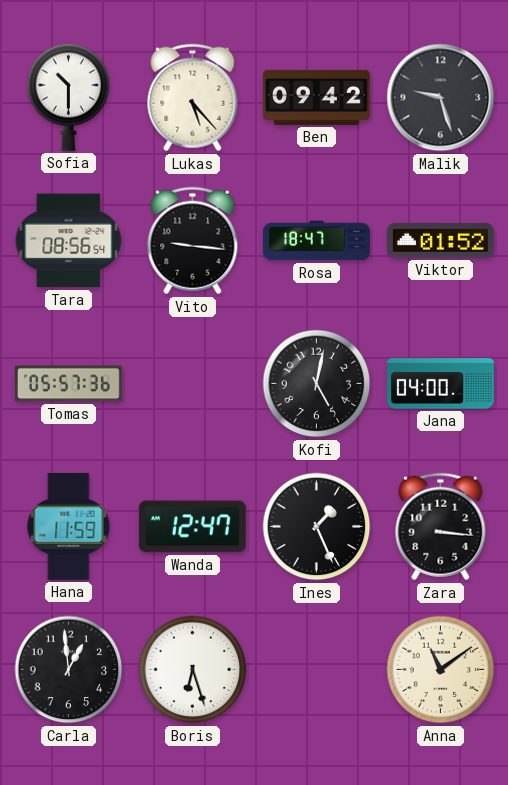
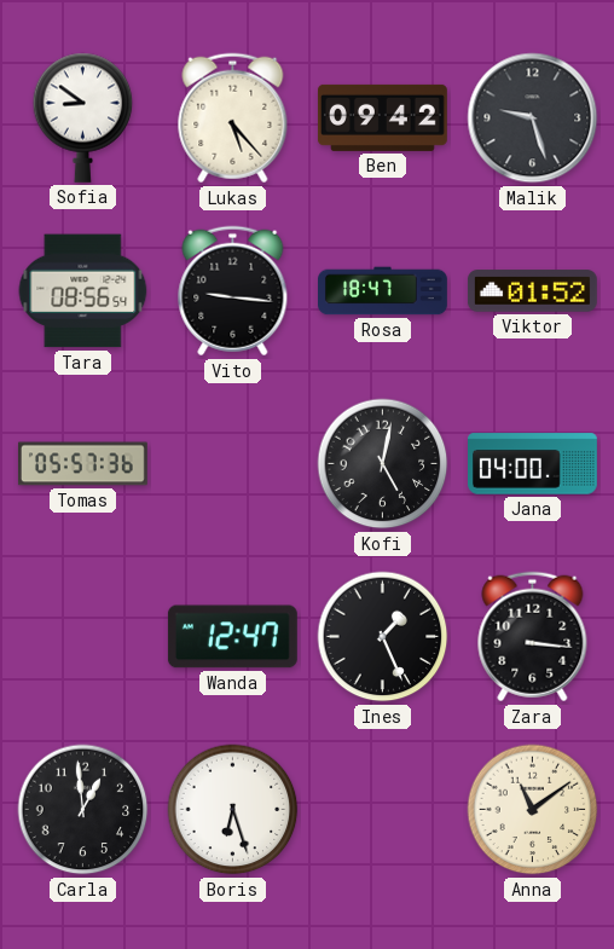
Sofia: 10:30 -> 8:51 (83, 117)
Hana: 11:59 -> none (69, 526)
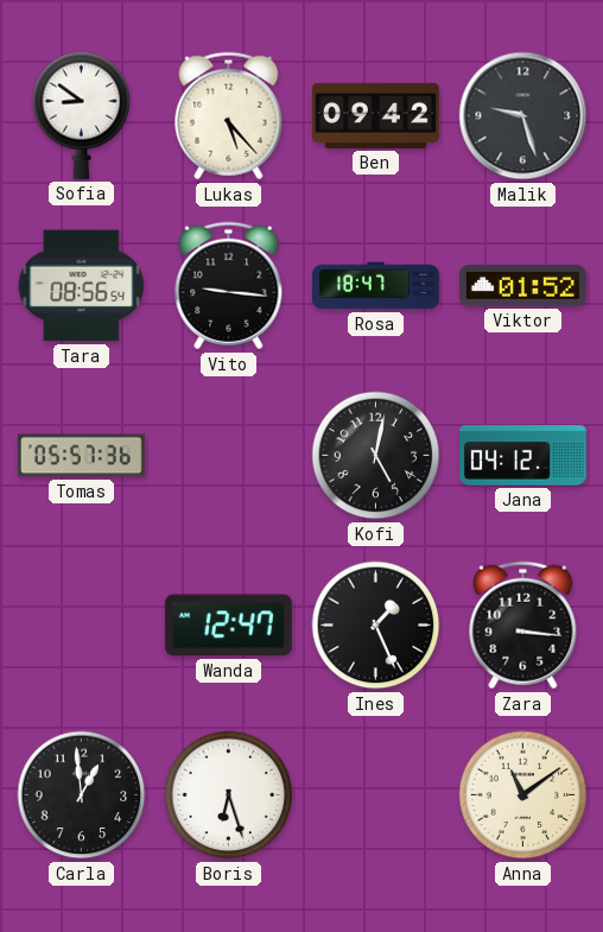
Jana: 04:00 -> 04:12 (523, 456)
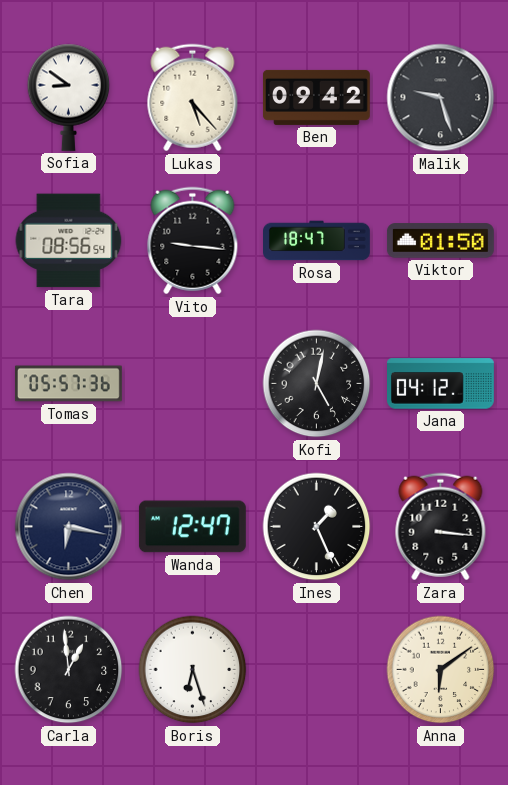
Viktor: 01:52 -> 01:50 (440, 241)
Chen: none -> 6:17 (69, 527)
Anna: 11:09 -> 6:09 (441, 670)
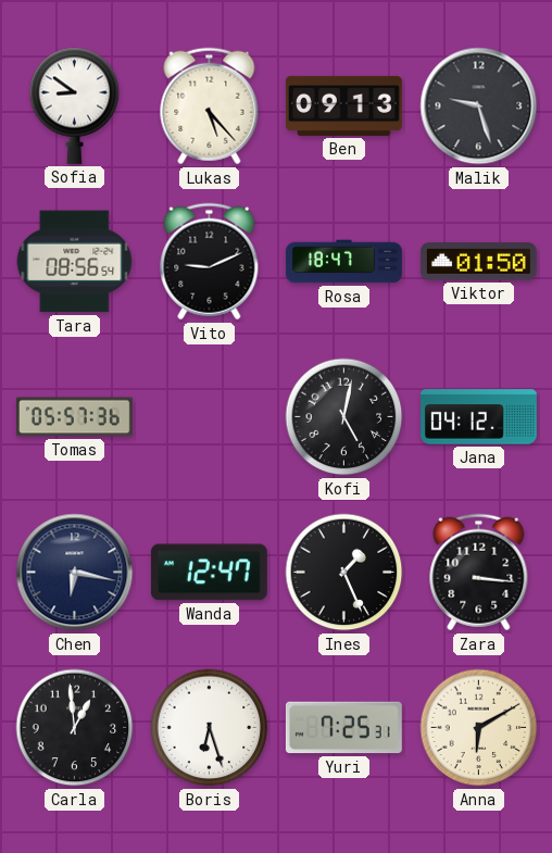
Ben: 09:42 -> 09:13 (343, 105)
Vito: 9:16 -> 9:11 (210, 262)
Yuri: none -> 7:25 (343, 728)
Anna: 6:09 -> 6:10 (479, 728)
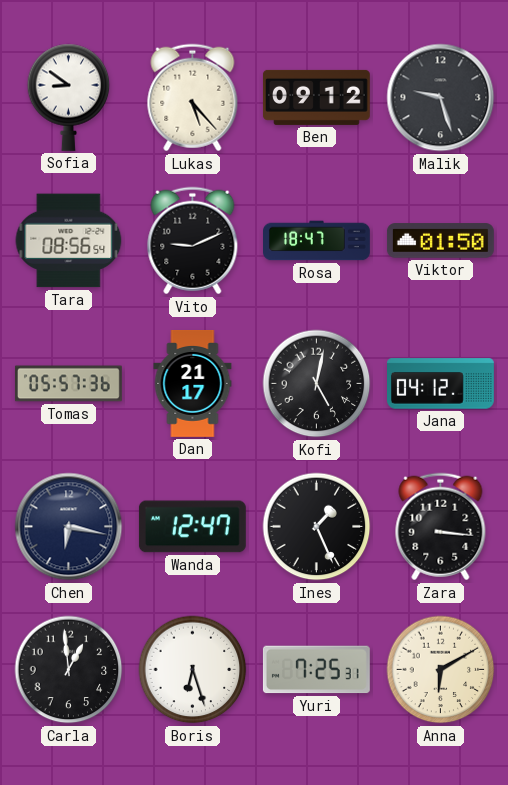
Ben: 09:13 -> 09:12 (316, 97)
Dan: none -> 21:17 (193, 384)
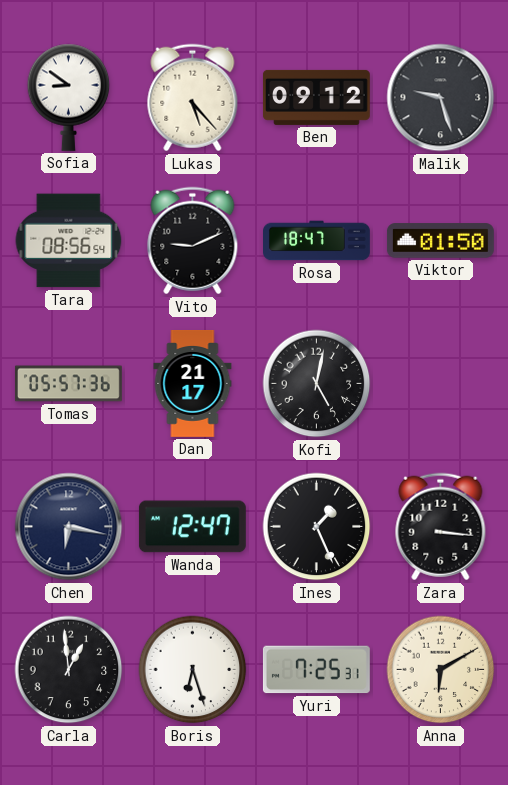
Jana: 04:12 -> none (441, 384)
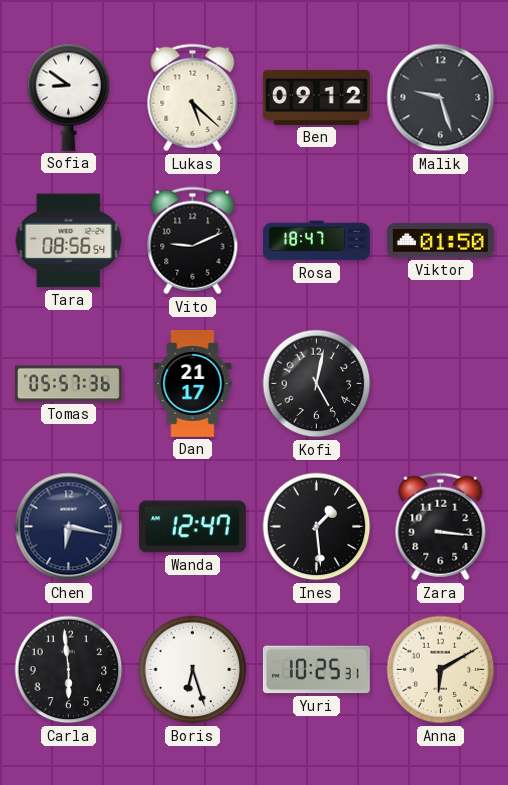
Lukas: 5:23 -> 5:22 (193, 98)
Ines: 1:26 -> 1:29 (317, 527)
Carla: 12:59 -> 5:59 (69, 670)
Yuri: 7:25 -> 10:25 (316, 670)
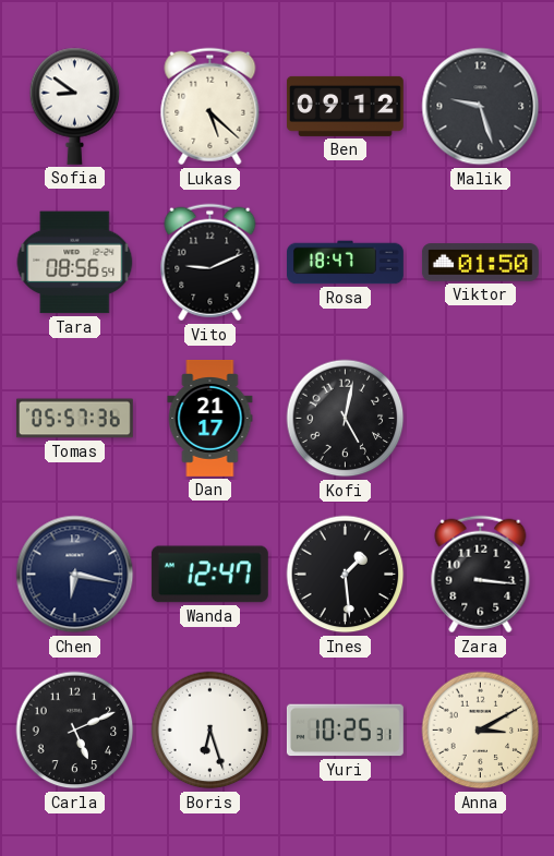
Carla: 5:59 -> 5:11 (75, 731)
Anna: 6:10 -> 3:10 (481, 731)
